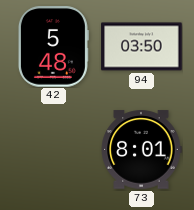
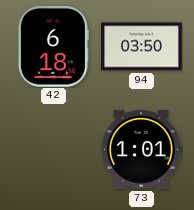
42: 5:48 -> 6:18 (53, 47)
73: 8:01 -> 1:01 (141, 150)
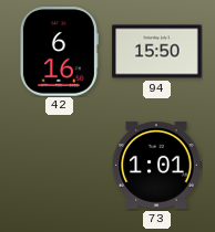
42: 6:18 -> 6:16 (59, 52)
94: 03:50 -> 15:50 (157, 52)
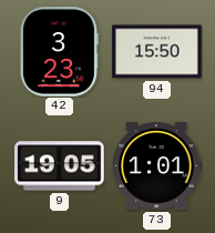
42: 6:16 -> 3:23 (59, 52)
9: none -> 19:05 (60, 166)
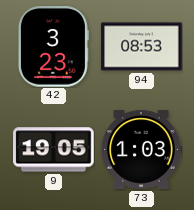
94: 15:50 -> 08:53 (142, 47)
73: 1:01 -> 1:03 (141, 150)
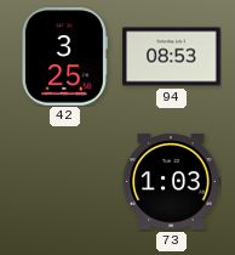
42: 3:23 -> 3:25 (64, 57)
9: 19:05 -> none (54, 150)
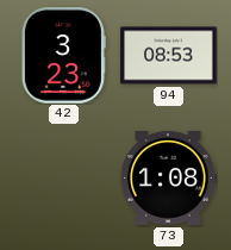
42: 3:25 -> 3:23 (63, 56)
73: 1:03 -> 1:08 (168, 179)
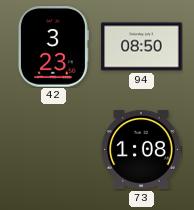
94: 08:53 -> 08:50 (142, 47)
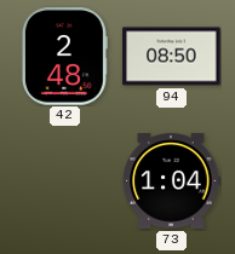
42: 3:23 -> 2:48 (64, 57)
73: 1:08 -> 1:04 (171, 181)
